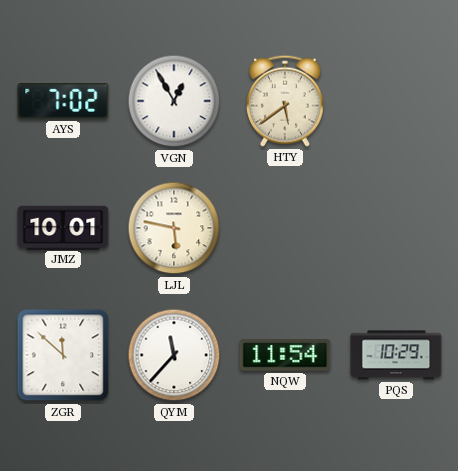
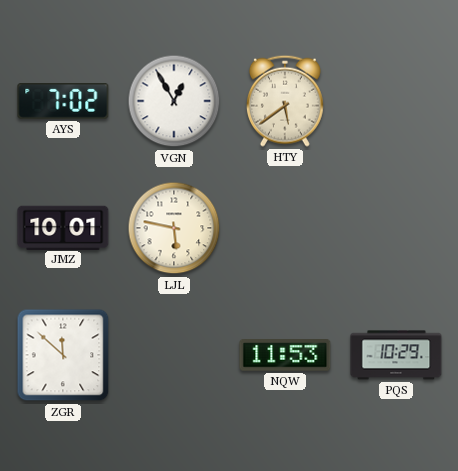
QYM: 11:37 -> none (174, 355)
NQW: 11:54 -> 11:53 (285, 355)
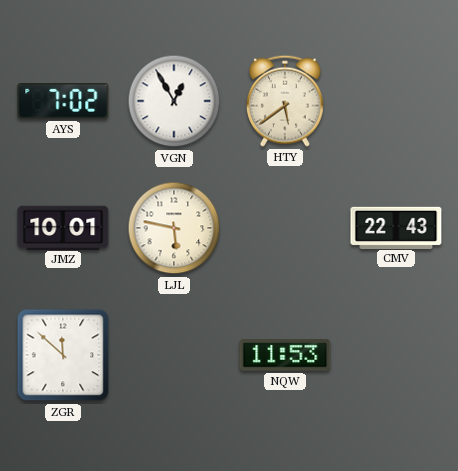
CMV: none -> 22:43 (396, 227)
PQS: 10:29 -> none (396, 355)
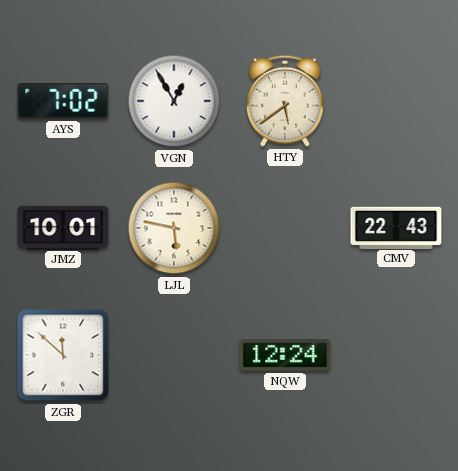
NQW: 11:53 -> 12:24 (285, 355)
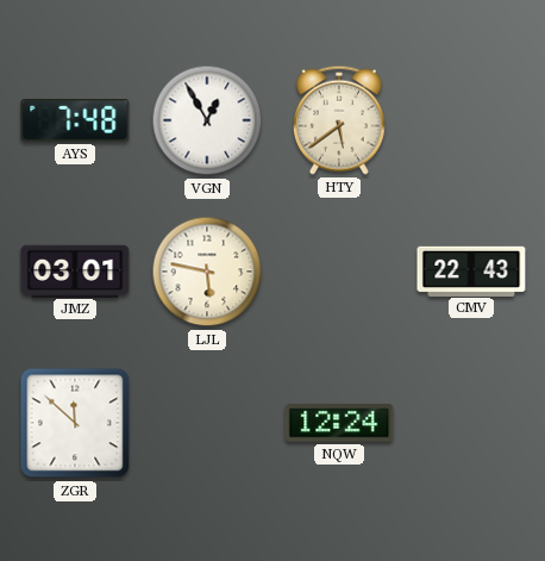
AYS: 7:02 -> 7:48 (75, 121)
JMZ: 10:01 -> 03:01 (75, 270)
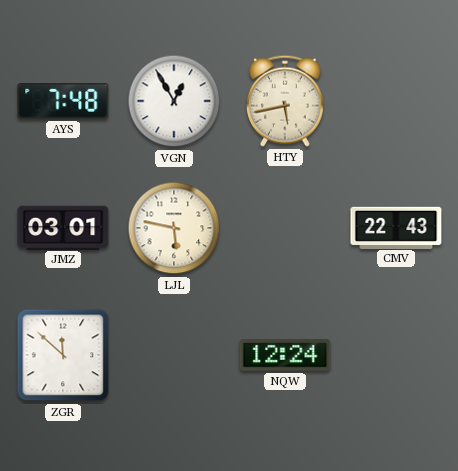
HTY: 5:39 -> 5:43 (285, 101)
